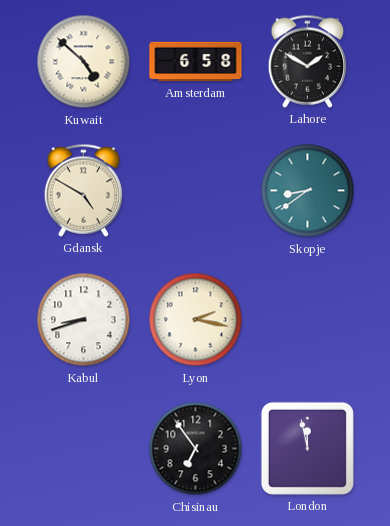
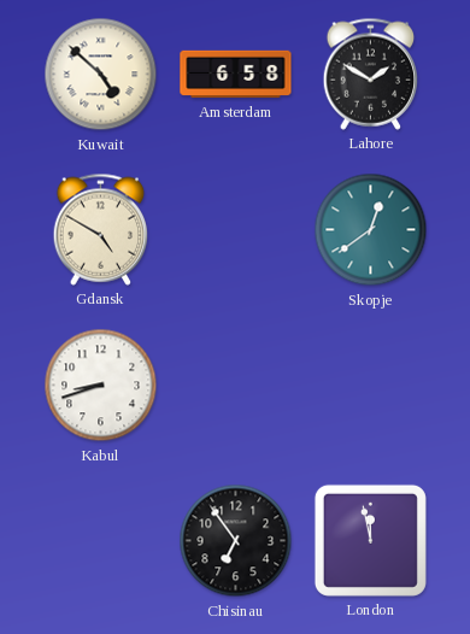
Skopje: 8:39 -> 12:39 (371, 230)
Lyon: 2:17 -> none (196, 320)
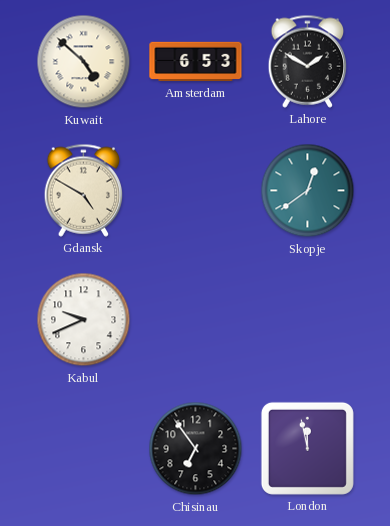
Amsterdam: 6:58 -> 6:53 (196, 62)
Kabul: 8:42 -> 9:41 (84, 320)
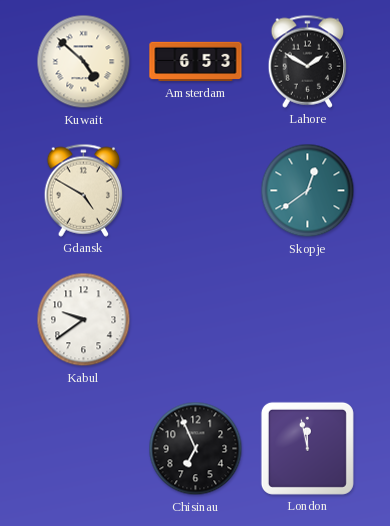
Kabul: 9:41 -> 9:39 (84, 320)
Chisinau: 6:54 -> 6:56 (196, 449)
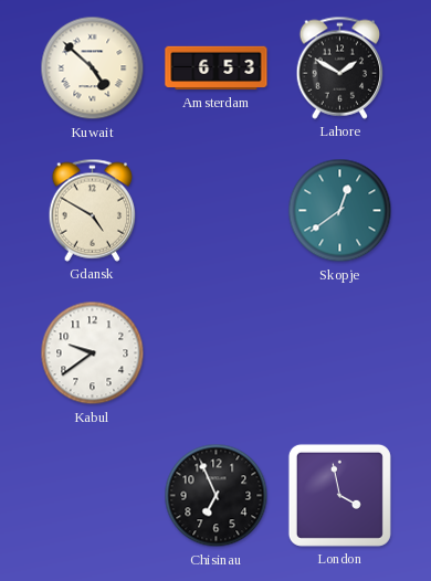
London: 11:58 -> 3:58 (339, 495)
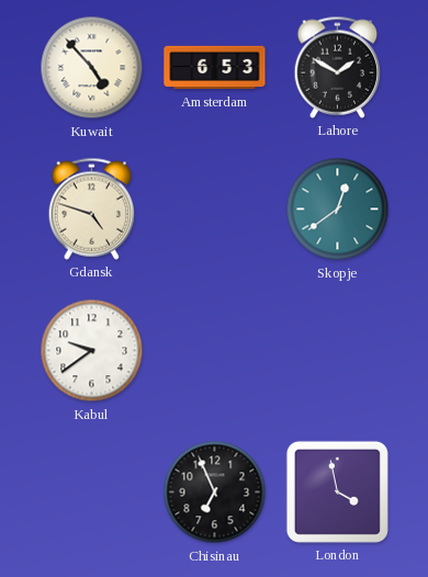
Kuwait: 4:52 -> 4:53 (92, 68)
Gdansk: 4:50 -> 4:48 (92, 208)
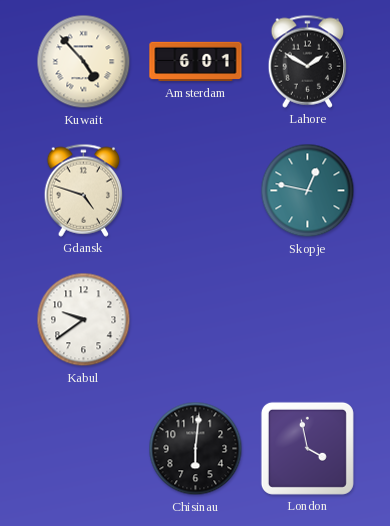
Amsterdam: 6:53 -> 6:01 (196, 62)
Skopje: 12:39 -> 12:47 (308, 191)
Chisinau: 6:56 -> 6:01 (196, 449)
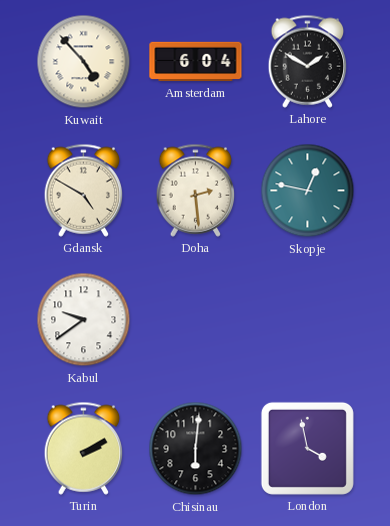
Amsterdam: 6:01 -> 6:04 (196, 62)
Gdansk: 4:48 -> 4:50 (84, 190)
Doha: none -> 2:29 (196, 190)
Turin: none -> 2:10 (84, 448)
